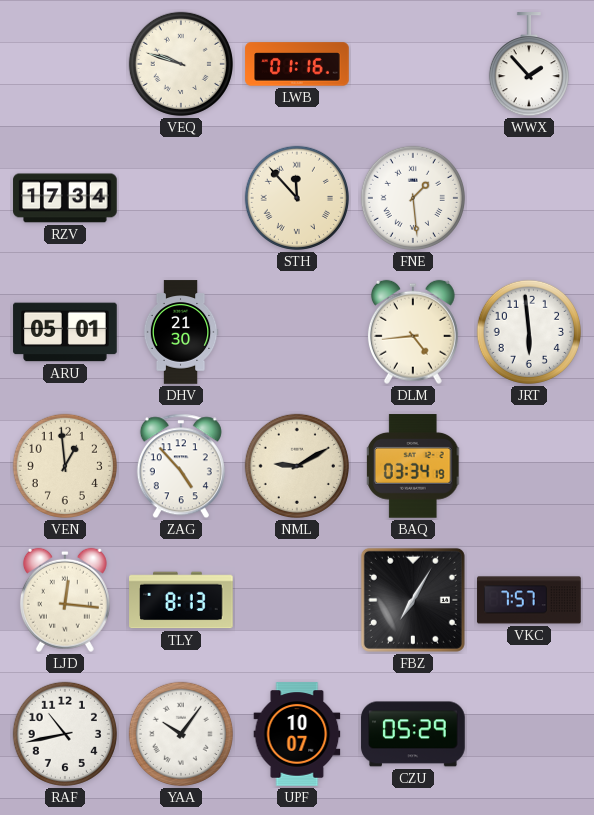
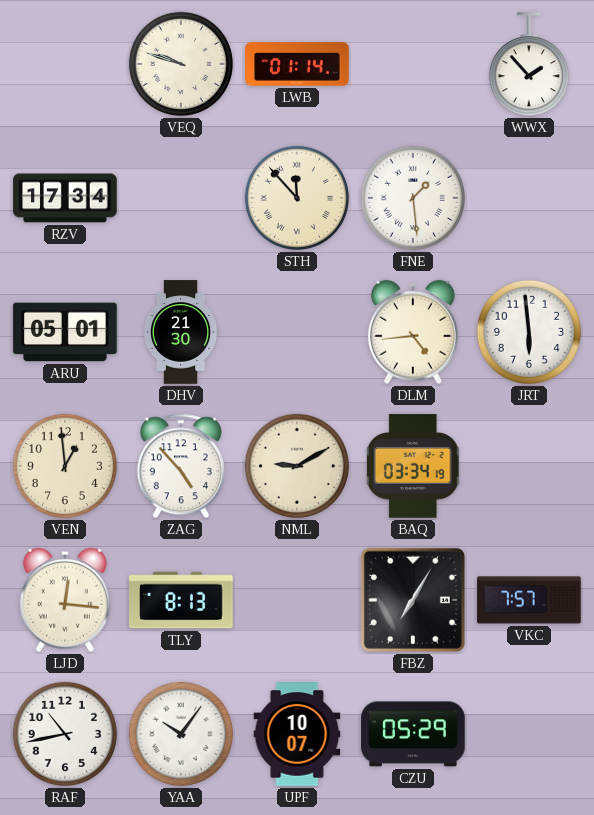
LWB: 01:16 -> 01:14 (297, 64)
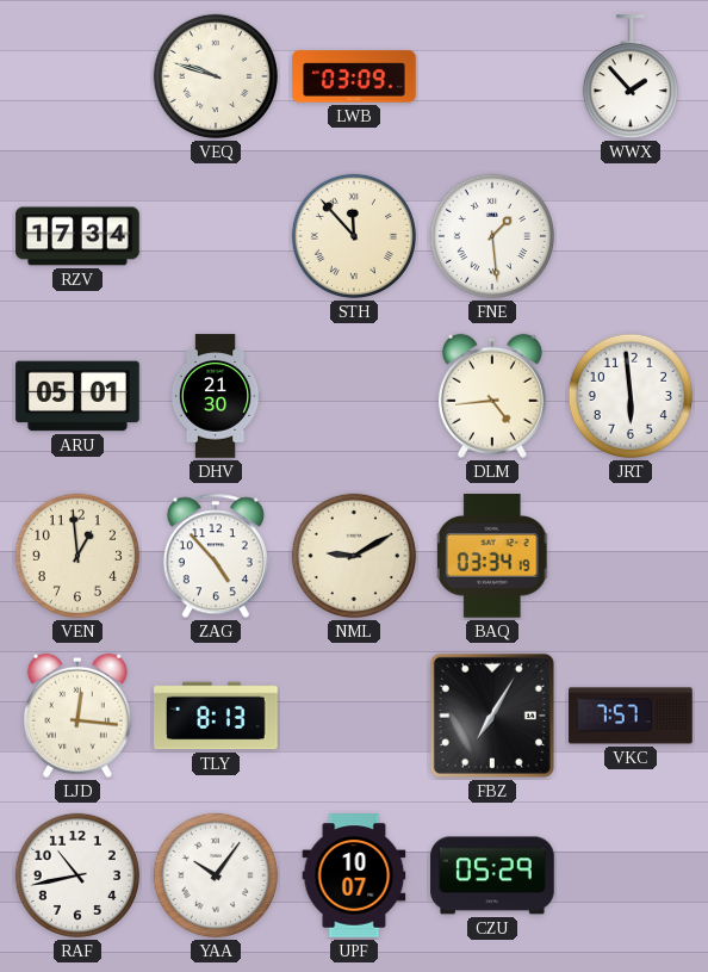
LWB: 01:14 -> 03:09 (354, 76)
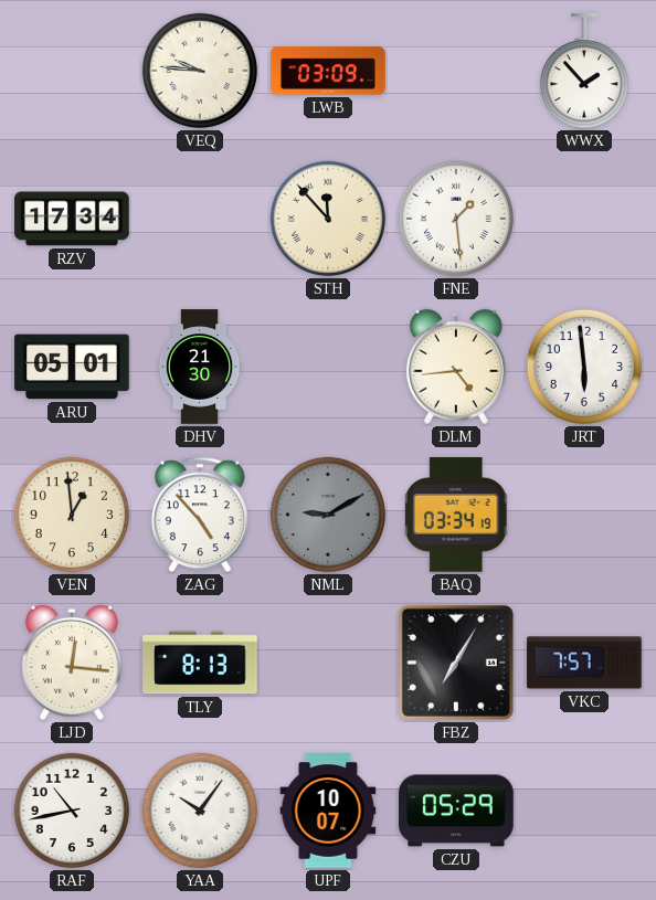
VEQ: 9:48 -> 9:46 (200, 71)
NML dial: cream -> grey (328, 515)
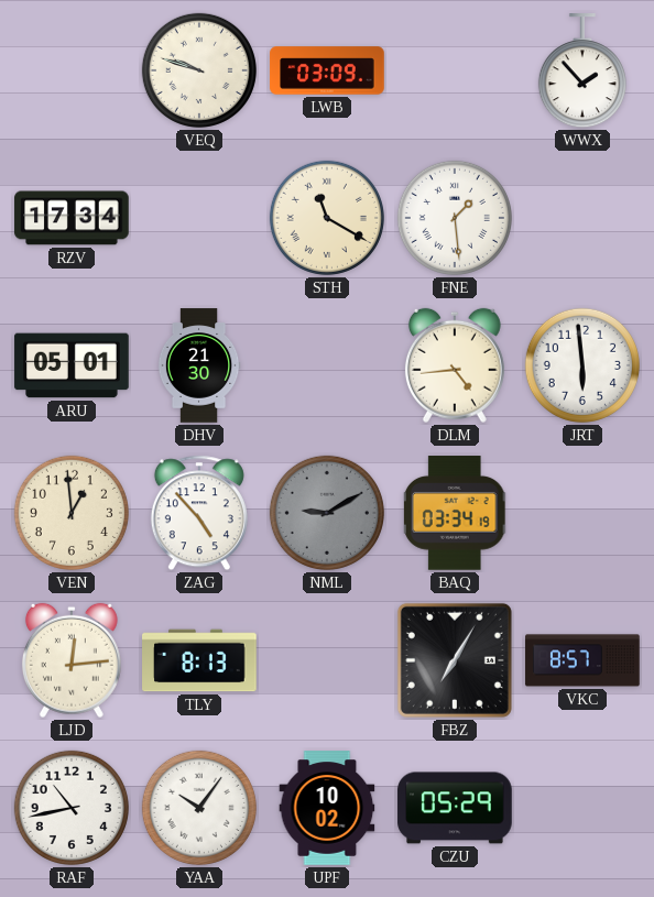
VEQ: 9:46 -> 9:48 (199, 70)
STH: 11:53 -> 11:20 (327, 218)
LJD: 12:16 -> 12:14 (72, 660)
VKC: 7:57 -> 8:57 (582, 660)
UPF: 10:07 -> 10:02 (327, 808)
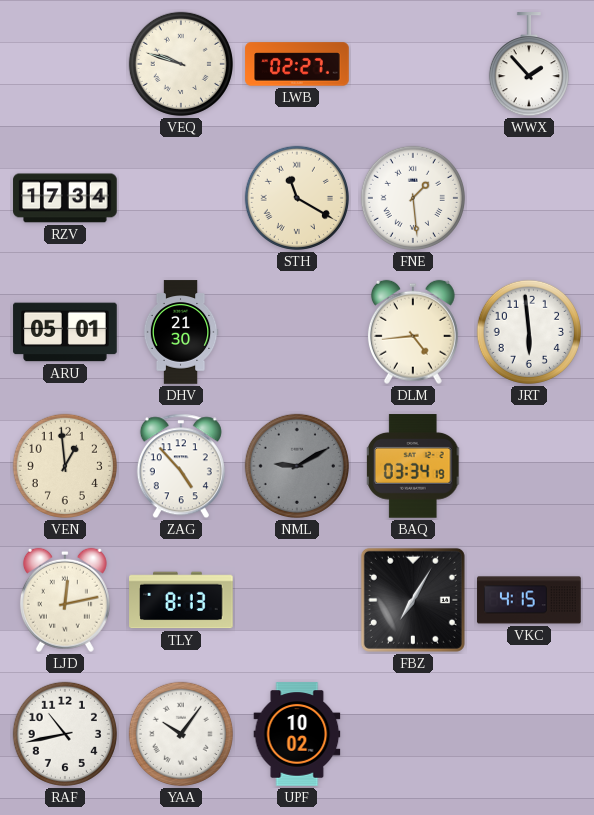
LWB: 03:09 -> 02:27 (297, 64)
LJD: 12:14 -> 12:13 (65, 600)
VKC: 8:57 -> 4:15 (529, 600)
CZU: 05:29 -> none (455, 808)
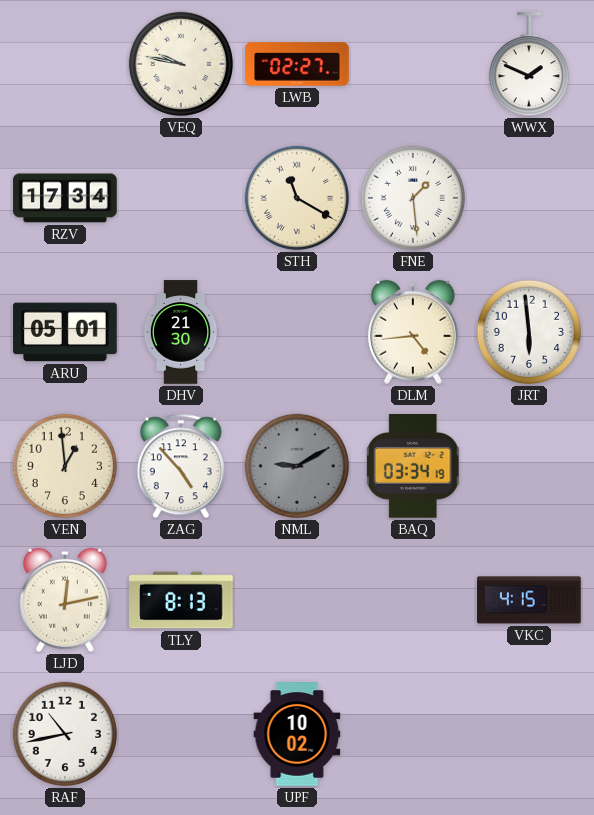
VEQ: 9:48 -> 9:47 (181, 64)
WWX: 1:53 -> 1:49 (529, 65)
FBZ: 7:05 -> none (413, 600)
YAA: 10:06 -> none (181, 734)
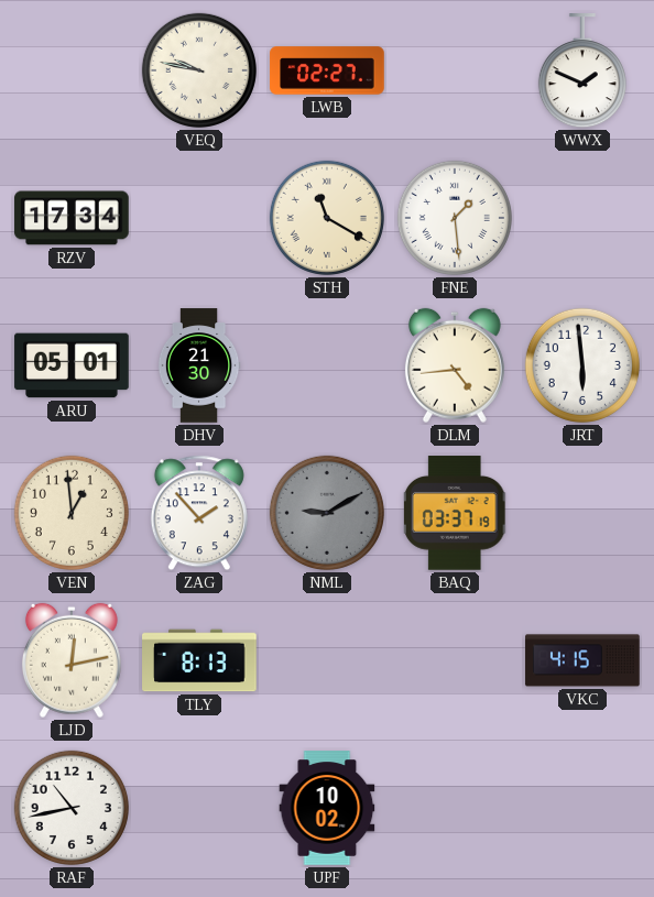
ZAG: 4:53 -> 1:53 (199, 513)
BAQ: 03:34 -> 03:37 (455, 513)
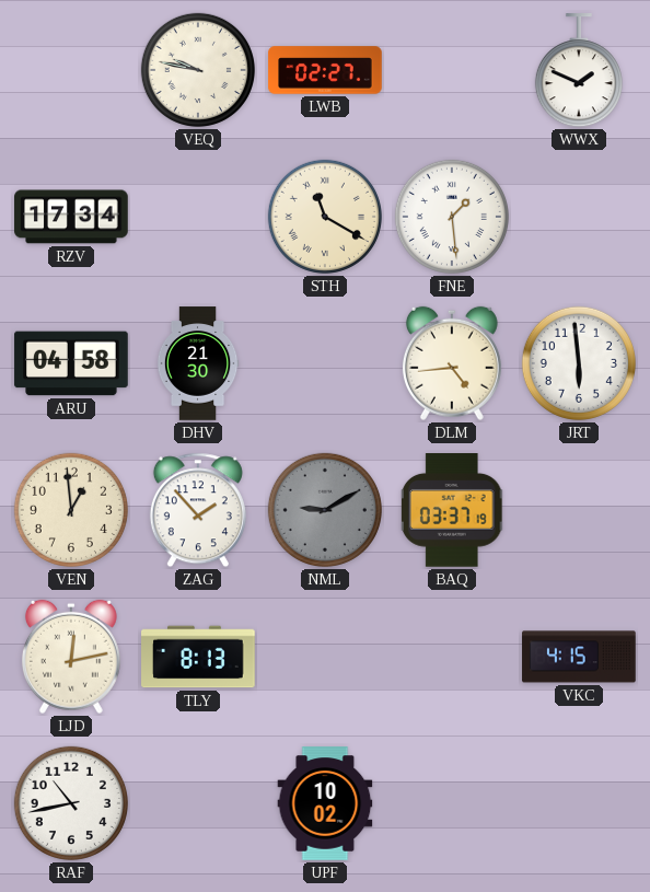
ARU: 05:01 -> 04:58 (71, 363)
